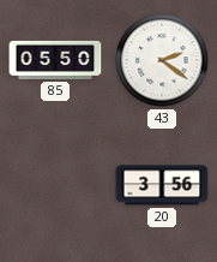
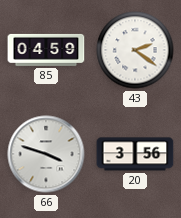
85: 05:50 -> 04:59 (46, 50)
66: none -> 3:48 (46, 154)
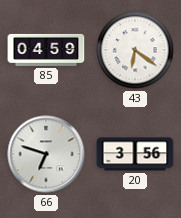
43: 2:21 -> 6:21 (135, 50)
66: 3:48 -> 6:48 (46, 154)
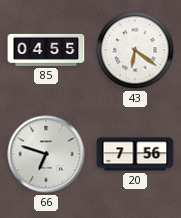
85: 04:59 -> 04:55 (46, 50)
20: 3:56 -> 7:56 (135, 154)
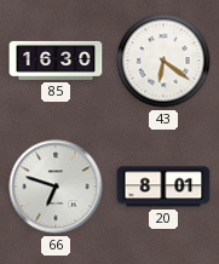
85: 04:55 -> 16:30 (56, 61)
20: 7:56 -> 8:01 (163, 186)
